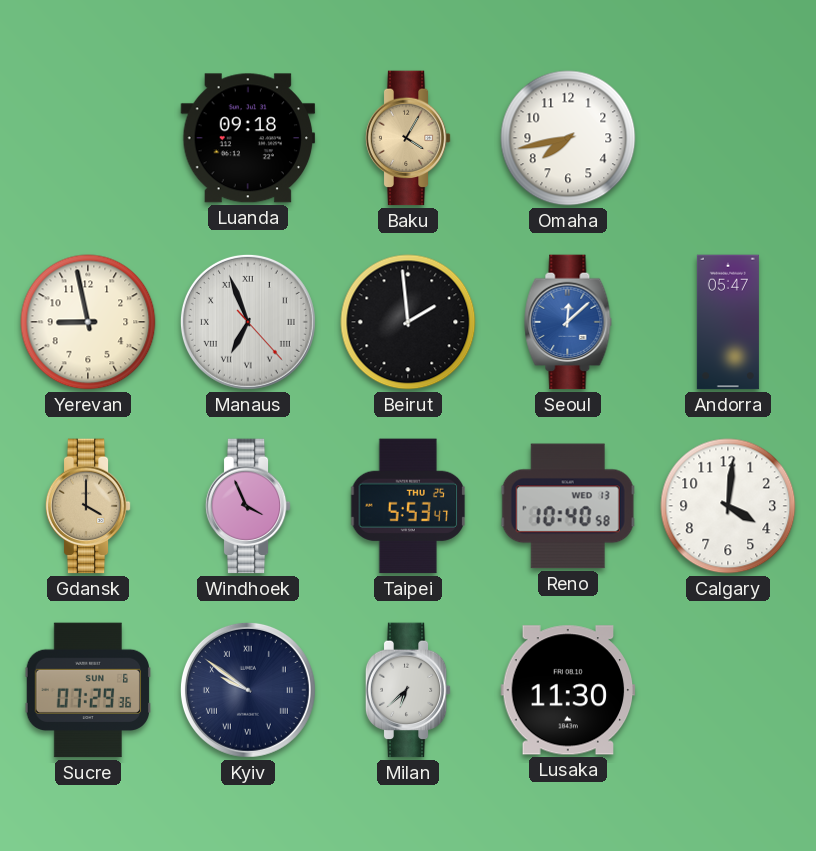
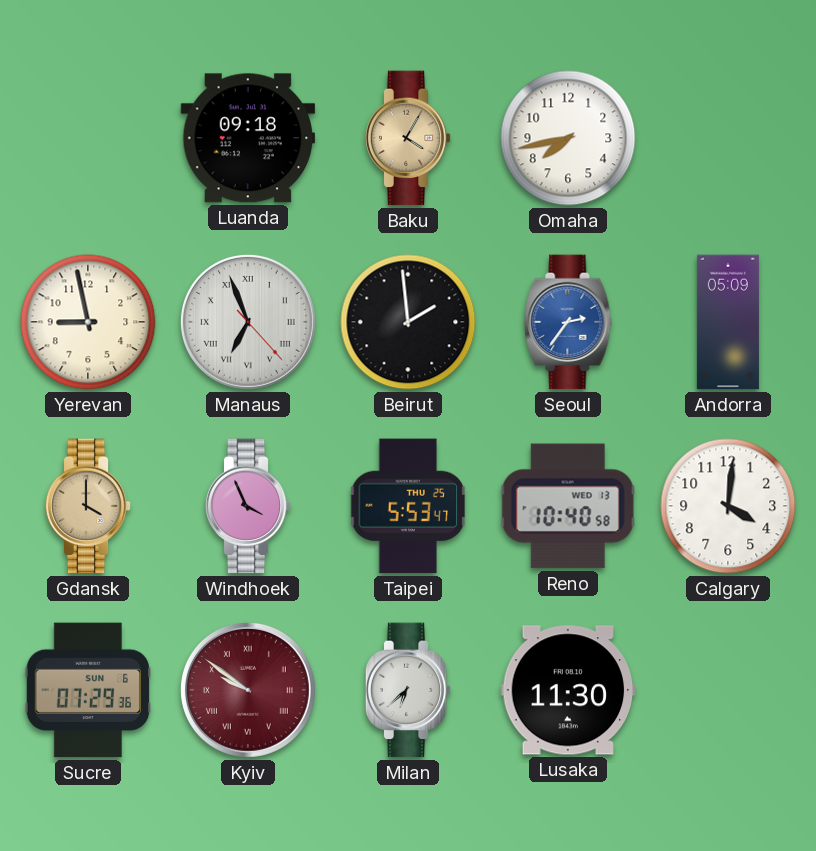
Seoul: 12:08 -> 2:36 (568, 322)
Andorra: 05:47 -> 05:09 (728, 322)
Kyiv dial: navy -> burgundy (248, 690)
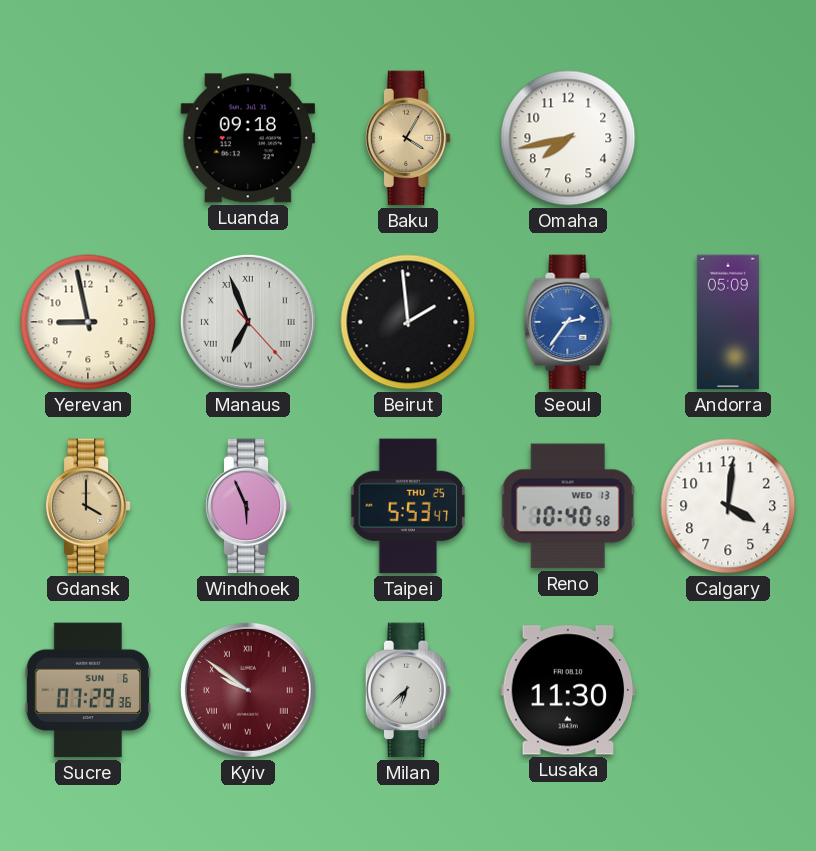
Windhoek: 3:56 -> 5:56 (248, 506)
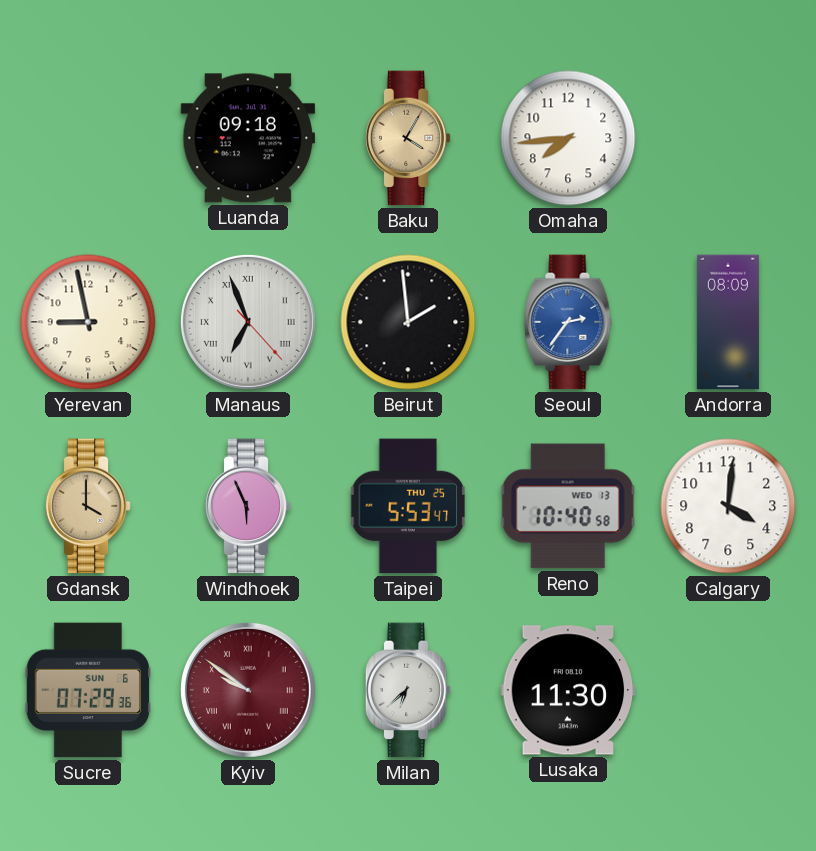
Omaha: 7:43 -> 7:44 (568, 138)
Andorra: 05:09 -> 08:09 (728, 322)
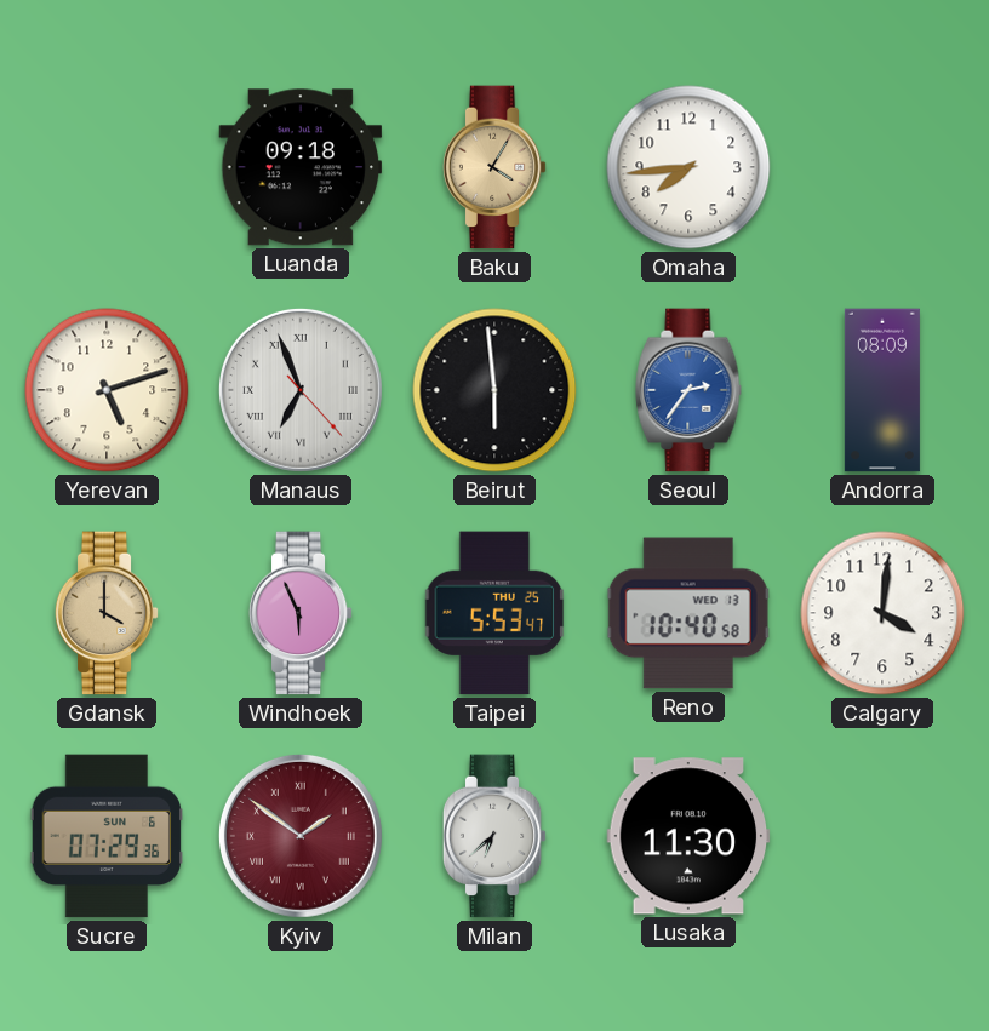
Yerevan: 8:58 -> 5:12 (107, 390)
Beirut: 1:59 -> 5:59 (494, 390)
Kyiv: 9:51 -> 1:51 (301, 836)
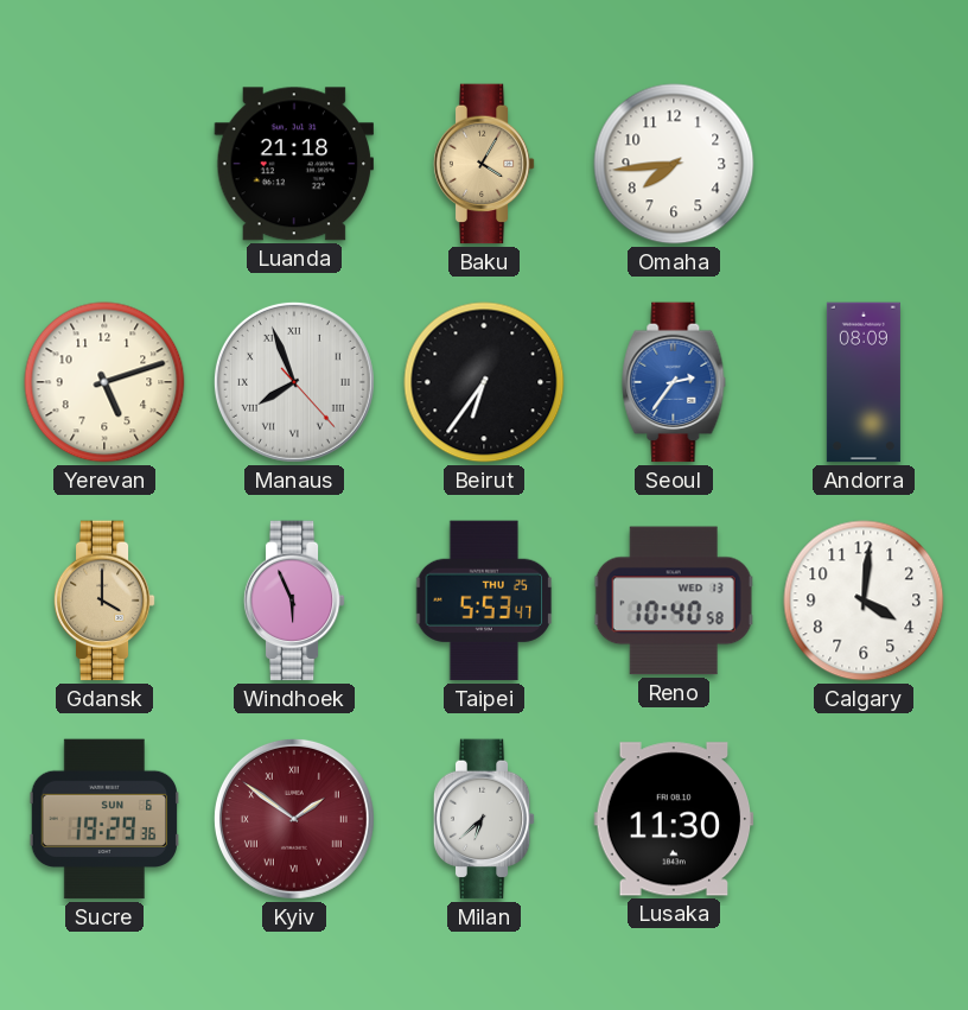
Luanda: 09:18 -> 21:18 (294, 164)
Manaus: 6:56 -> 7:56 (294, 382)
Beirut: 5:59 -> 6:36 (484, 382)
Sucre: 07:29 -> 19:29 (103, 819)
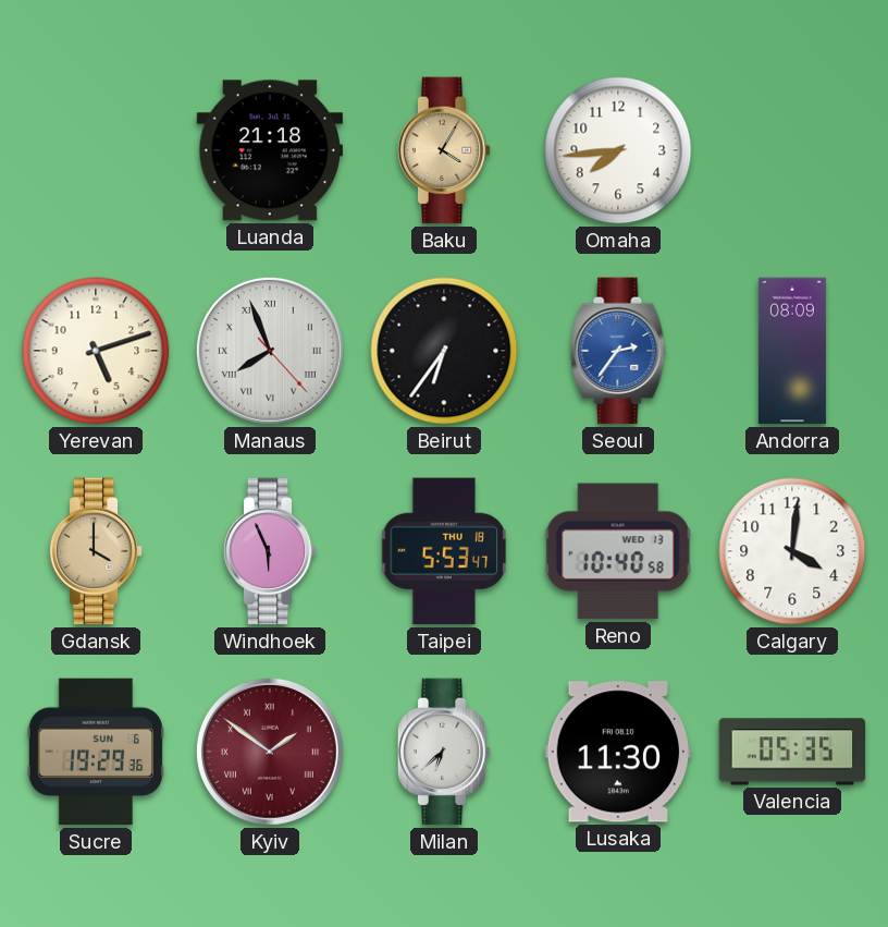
Taipei date: THU 25 -> THU 18 (444, 551)
Valencia: none -> 05:35 (792, 752)
